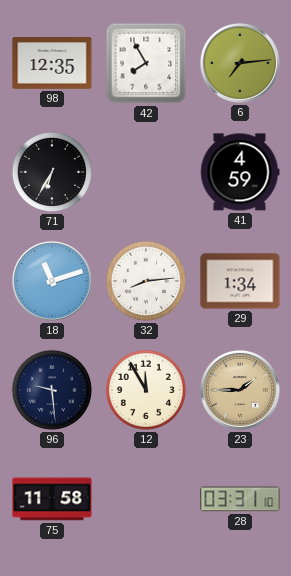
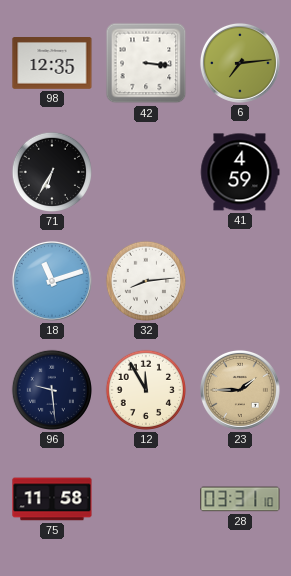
42: 7:55 -> 3:16 (146, 63)
29: 1:34 -> none (240, 281)
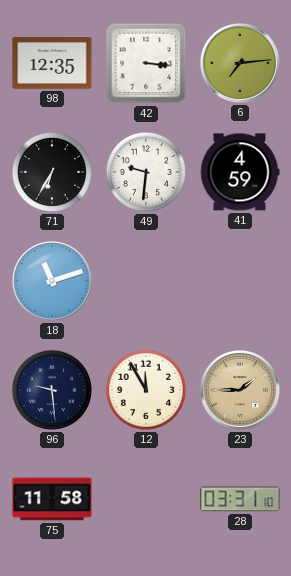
49: none -> 9:31 (146, 172)
32: 8:14 -> none (146, 281)
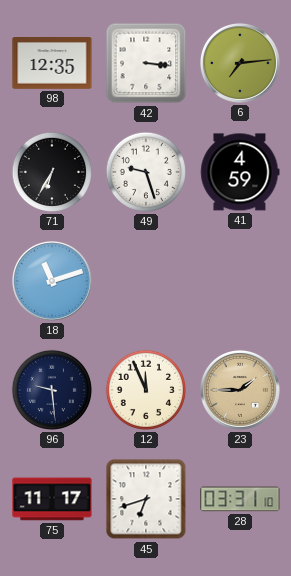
49: 9:31 -> 9:27 (146, 172)
12: 11:55 -> 11:56 (146, 390)
75: 11:58 -> 11:17 (52, 499)
45: none -> 6:42 (146, 499)
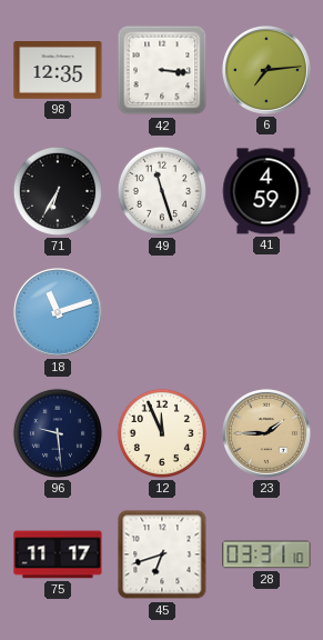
49: 9:27 -> 11:27 (162, 191)
